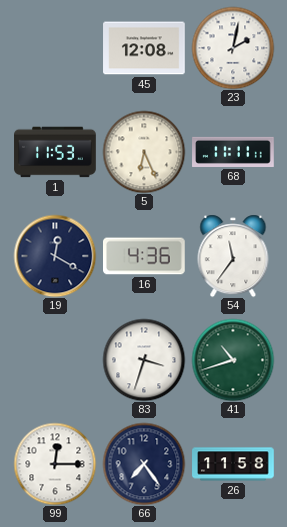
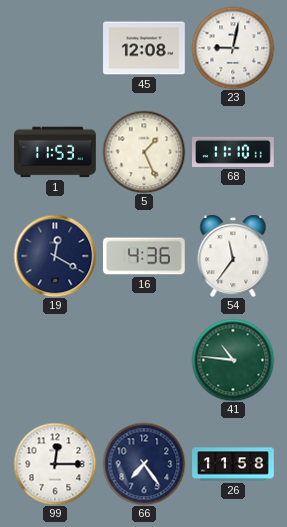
23: 2:02 -> 9:02 (233, 48)
5: 6:26 -> 1:26 (144, 152)
68: 11:11 -> 11:10 (233, 152)
83: 3:33 -> none (144, 360)
41: 10:42 -> 10:46 (233, 360)
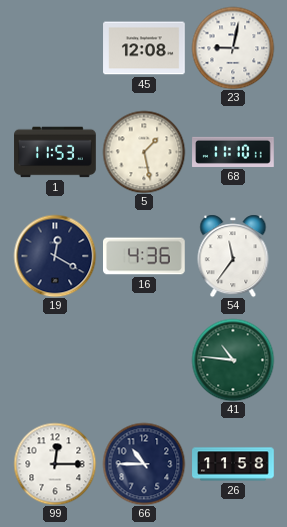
5: 1:26 -> 1:28 (144, 152)
66: 7:24 -> 10:45 (144, 464)
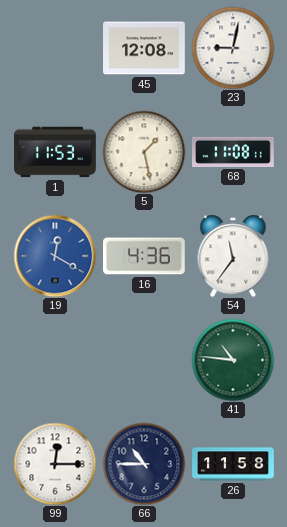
68: 11:10 -> 11:08 (233, 152)
19 dial: navy -> blue (55, 256)
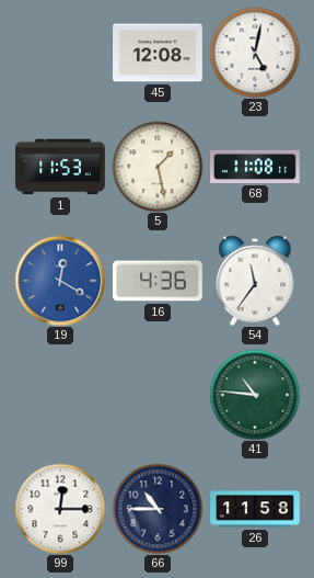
23: 9:02 -> 5:02 (255, 53)
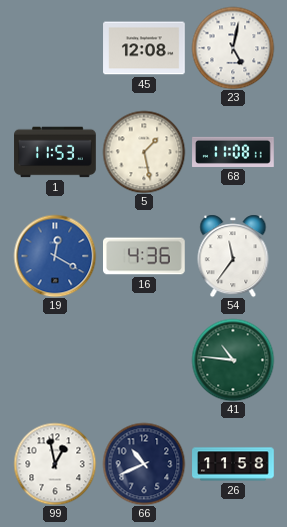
99: 12:15 -> 12:58 (55, 464)
66: 10:45 -> 10:41 (144, 464)
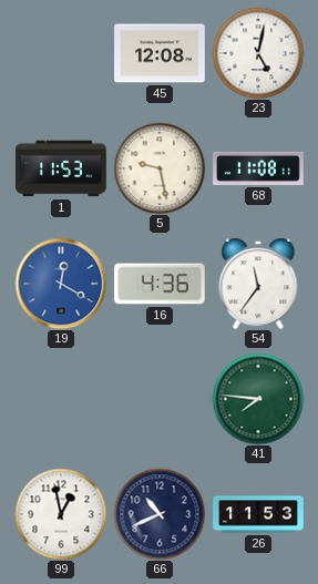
5: 1:28 -> 9:28 (160, 168)
41: 10:46 -> 7:46 (258, 399)
26: 11:58 -> 11:53 (258, 514)
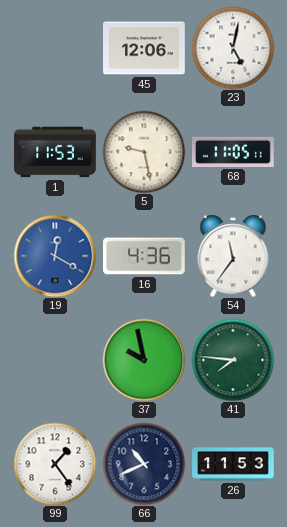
45: 12:08 -> 12:06 (144, 48)
68: 11:08 -> 11:05 (233, 152)
37: none -> 9:58 (144, 360)
99: 12:58 -> 1:24 (55, 464)
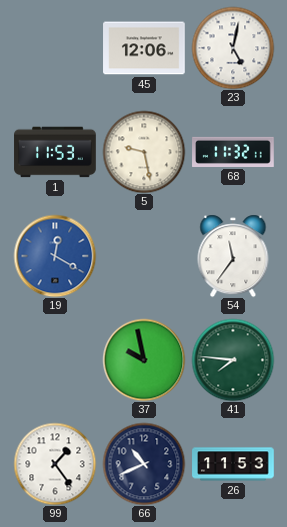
68: 11:05 -> 11:32 (233, 152)
16: 4:36 -> none (145, 256)
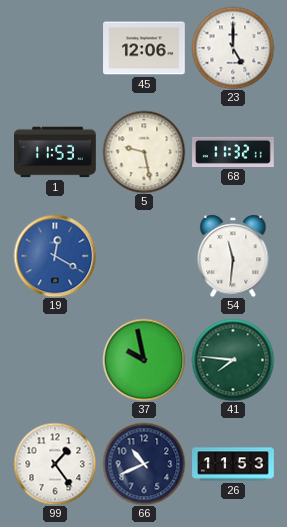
23: 5:02 -> 5:00 (233, 48)
54: 11:36 -> 11:31 (233, 256)
